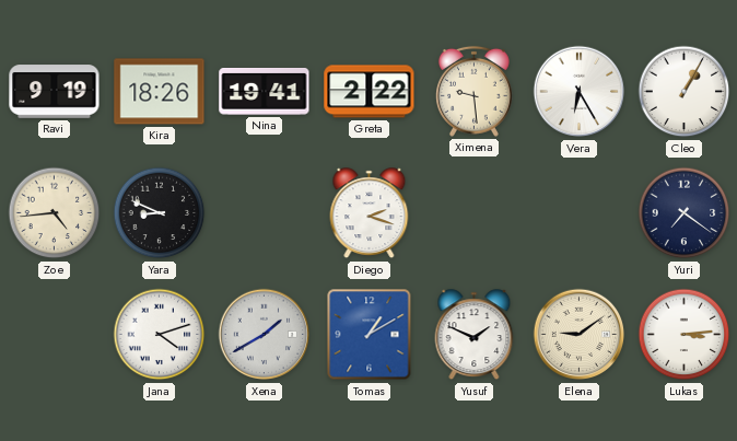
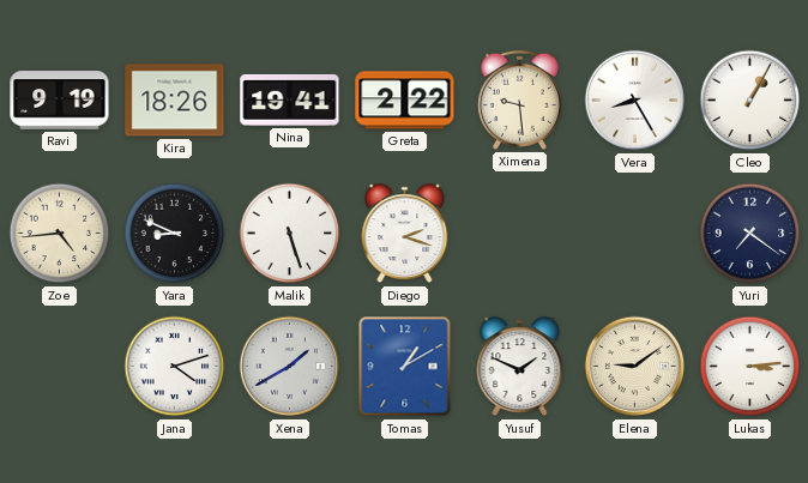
Vera: 6:25 -> 8:25 (635, 101)
Malik: none -> 5:27 (290, 234)
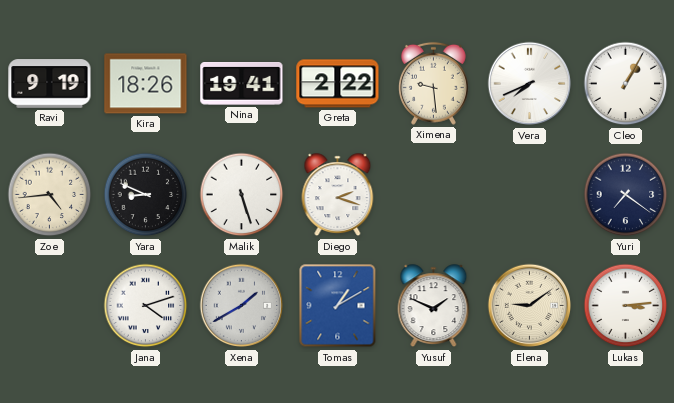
Vera: 8:25 -> 7:41 (530, 84)
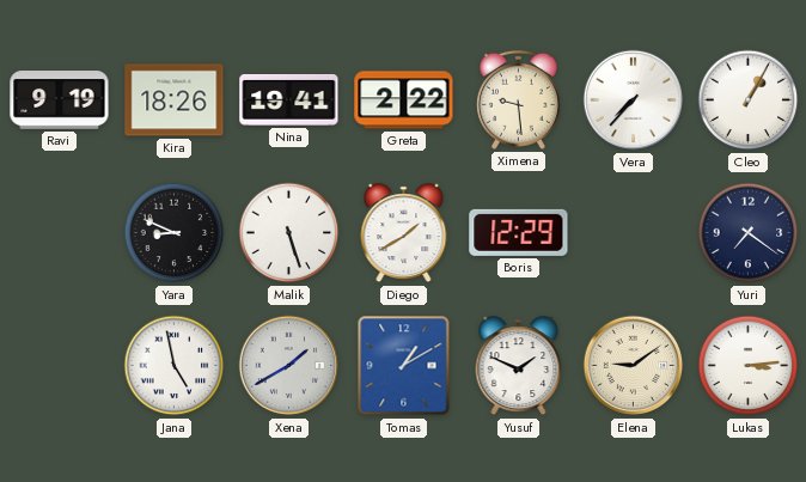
Vera: 7:41 -> 7:37 (634, 100)
Zoe: 4:44 -> none (50, 195)
Diego: 2:18 -> 1:40 (404, 233)
Boris: none -> 12:29 (519, 232)
Jana: 4:12 -> 4:58 (175, 366)
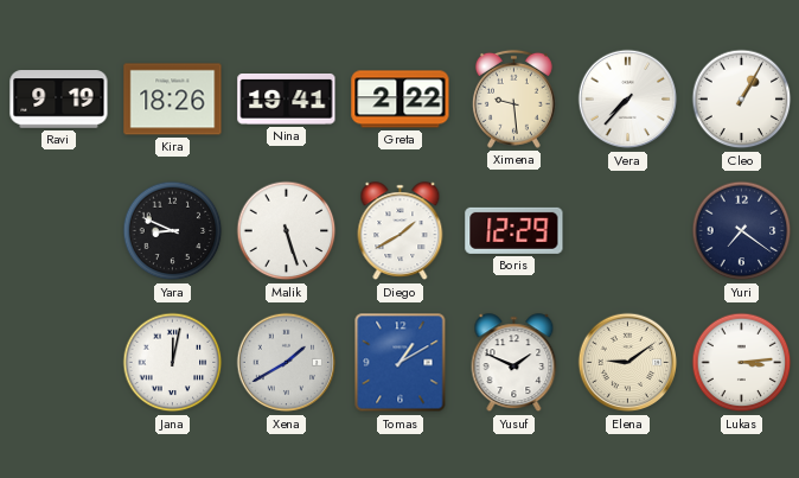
Jana: 4:58 -> 12:02 (173, 363)
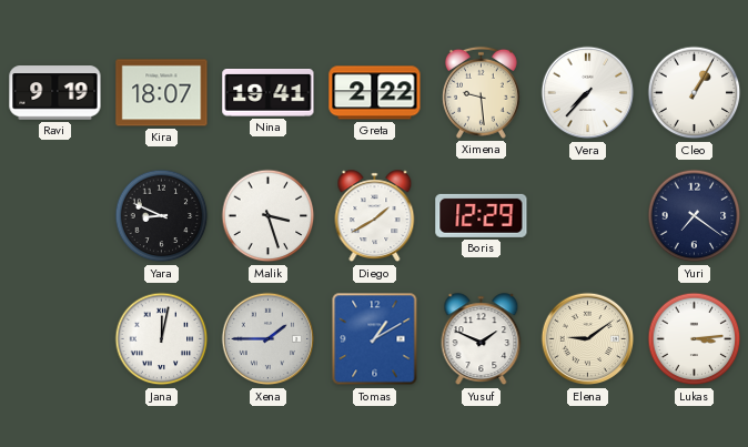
Kira: 18:26 -> 18:07 (162, 93)
Malik: 5:27 -> 3:27 (269, 216)
Xena: 1:40 -> 1:45 (269, 339)
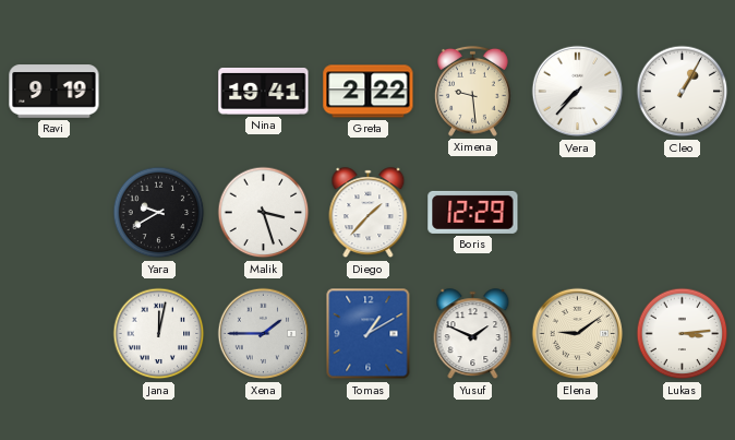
Kira: 18:07 -> none (162, 93)
Yara: 8:49 -> 9:40 (159, 213)
Diego: 1:40 -> 1:37 (369, 213)
Yuri: 7:21 -> none (695, 216)
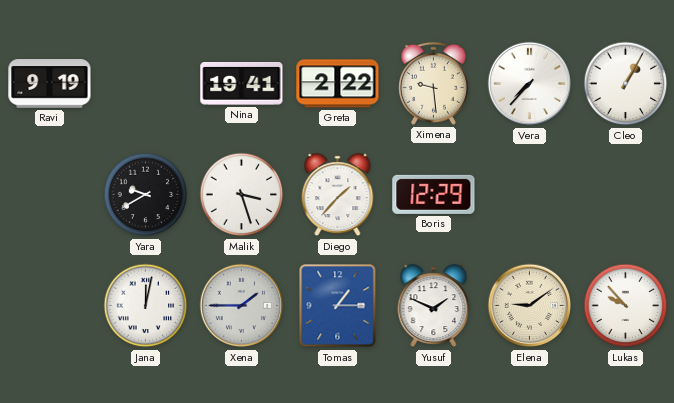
Tomas: 1:10 -> 1:15 (338, 306)
Lukas: 3:14 -> 9:53 (626, 306)
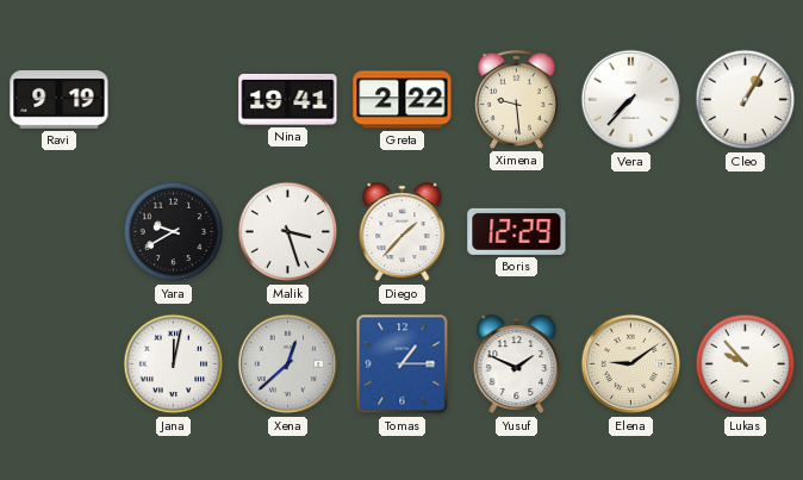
Xena: 1:45 -> 12:38 (288, 364)
